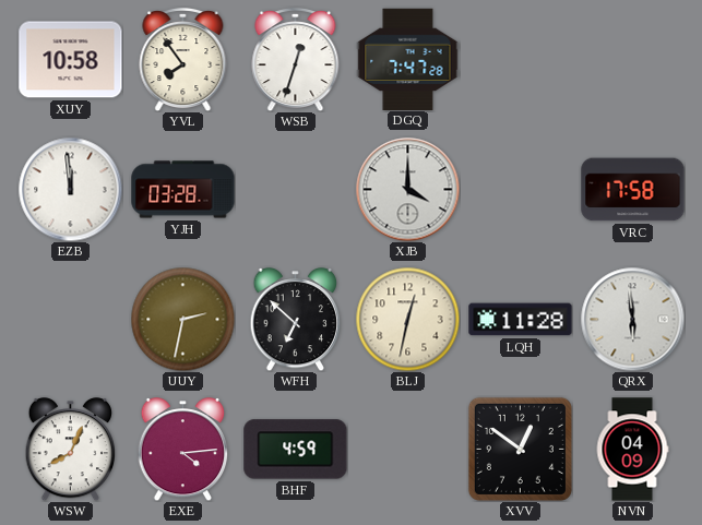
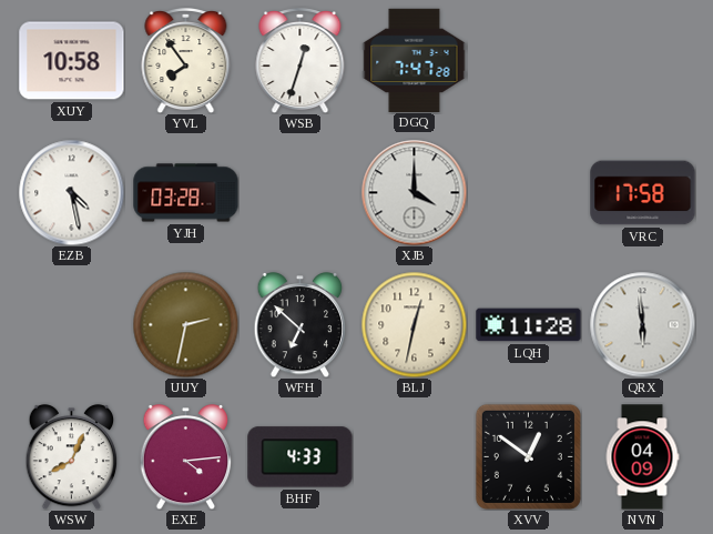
EZB: 11:59 -> 4:28 (71, 192)
BHF: 4:59 -> 4:33 (301, 457)
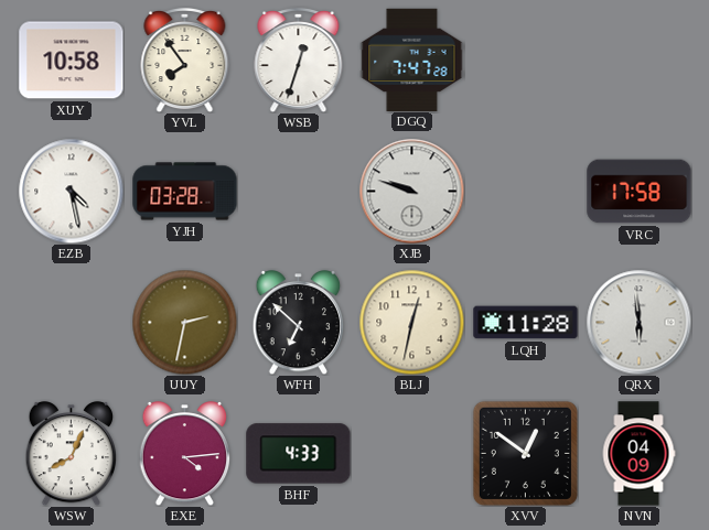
XJB: 4:00 -> 9:48 (411, 191)
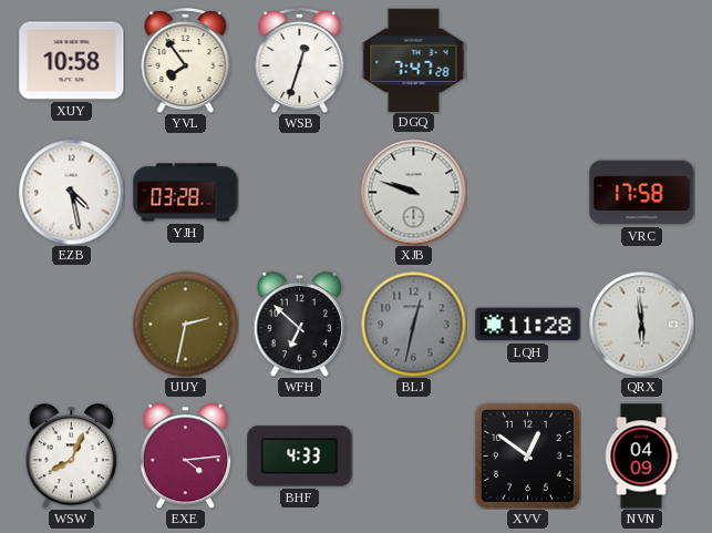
BLJ dial: cream -> grey (413, 324)
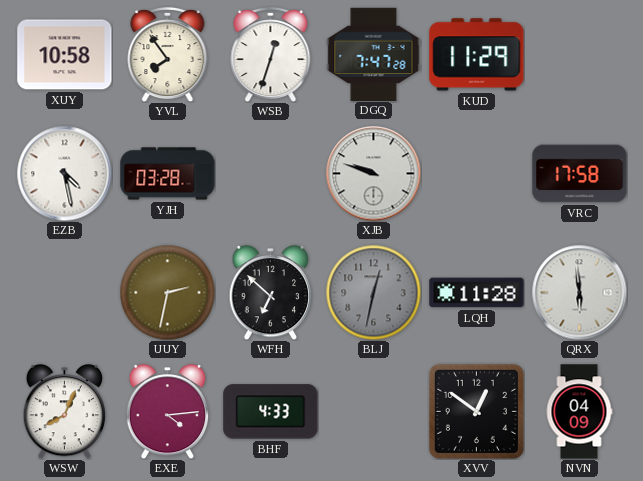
KUD: none -> 11:29 (477, 55)
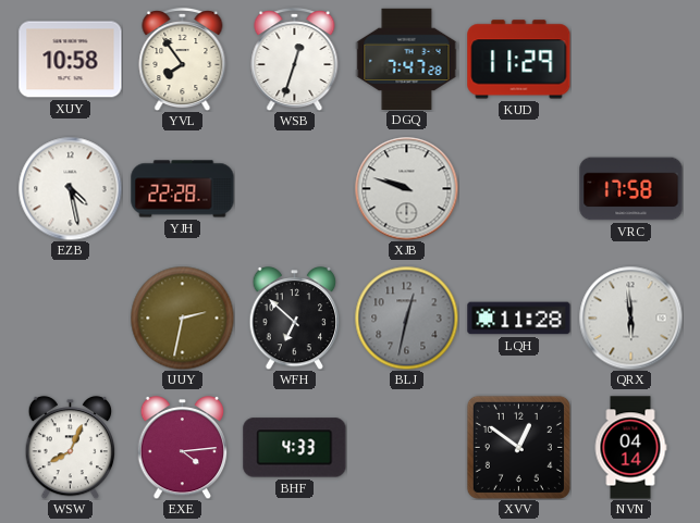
YJH: 03:28 -> 22:28 (183, 189)
NVN: 04:09 -> 04:14 (630, 448)
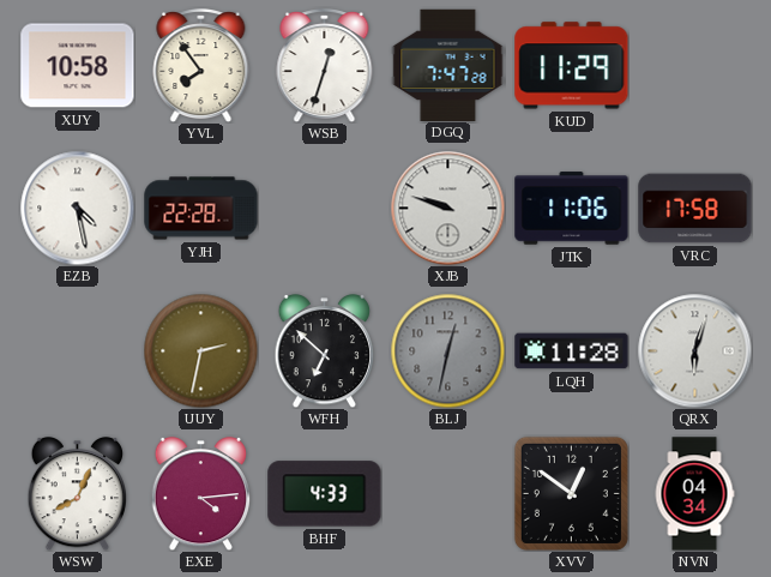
JTK: none -> 11:06 (572, 209)
QRX: 5:59 -> 6:03 (694, 350)
NVN: 04:14 -> 04:34 (694, 494)
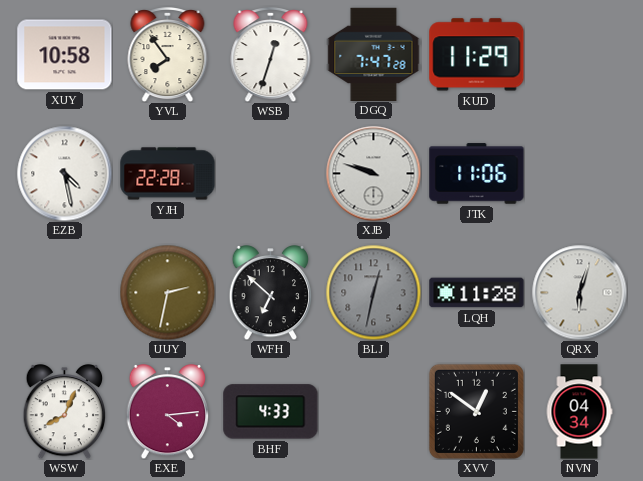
VRC: 17:58 -> none (695, 209)
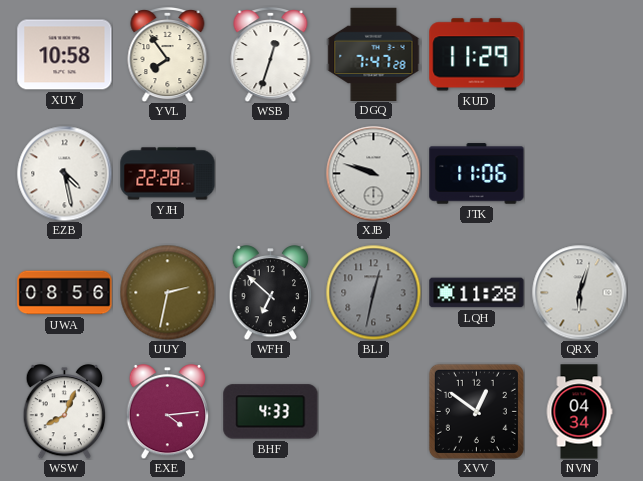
UWA: none -> 08:56 (65, 293)
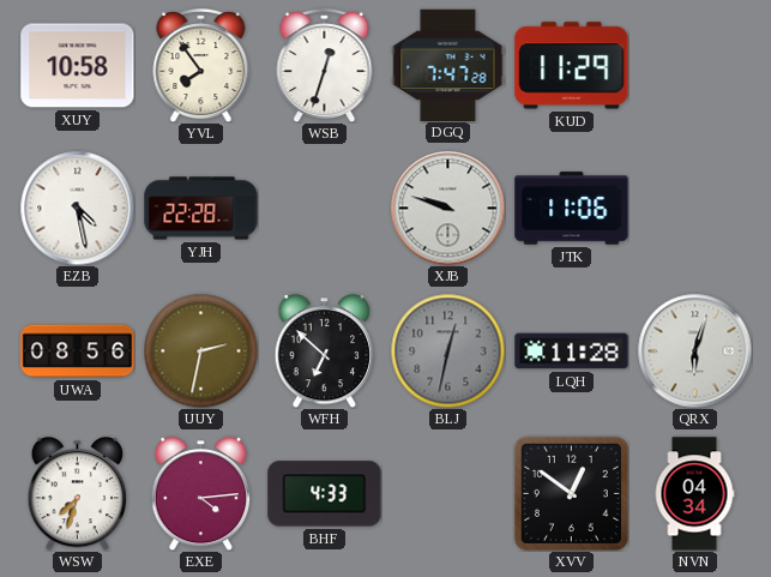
WSW: 8:04 -> 7:33 (78, 493)
